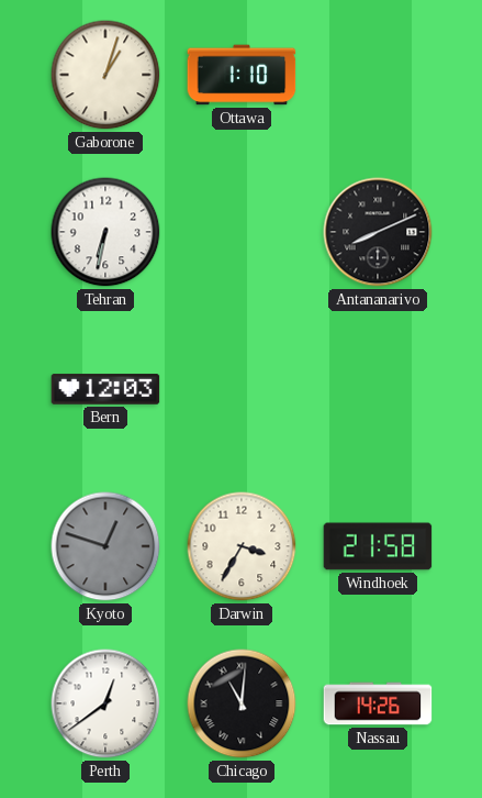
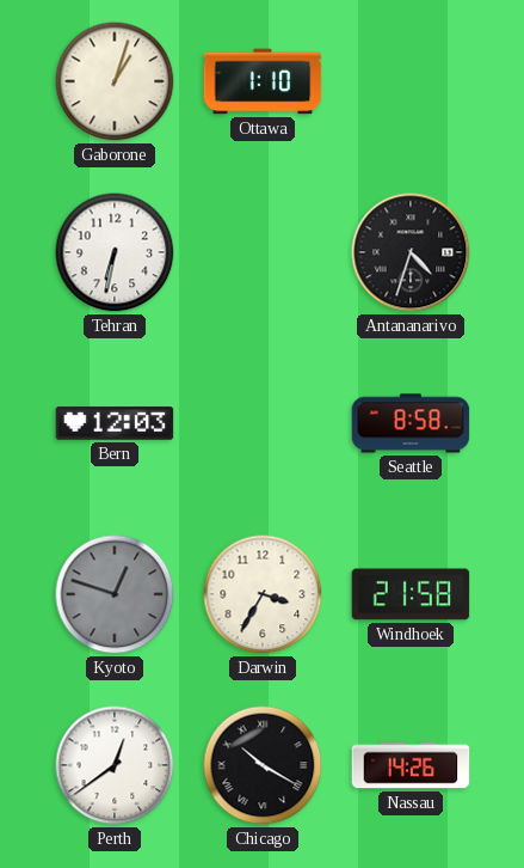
Antananarivo: 8:11 -> 4:33 (411, 252)
Seattle: none -> 8:58 (411, 423)
Chicago: 11:01 -> 10:20 (263, 765)
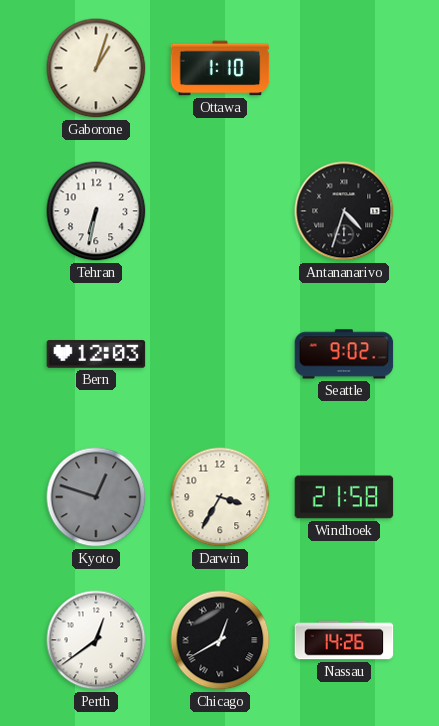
Seattle: 8:58 -> 9:02 (344, 354)
Chicago: 10:20 -> 12:40 (220, 640)
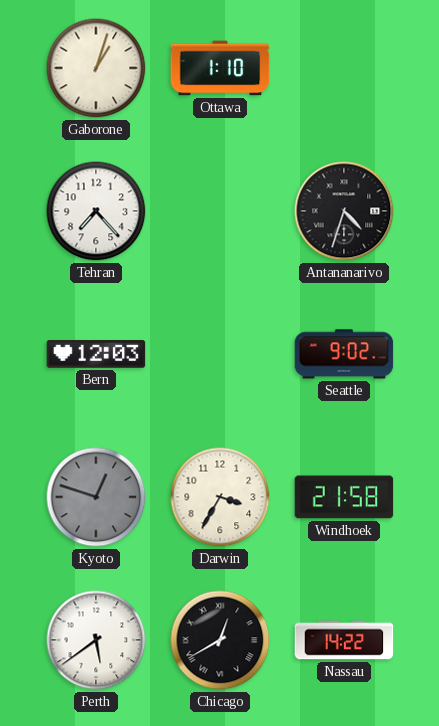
Tehran: 6:32 -> 7:23 (96, 211)
Perth: 12:39 -> 5:39 (96, 640)
Nassau: 14:26 -> 14:22 (344, 640)
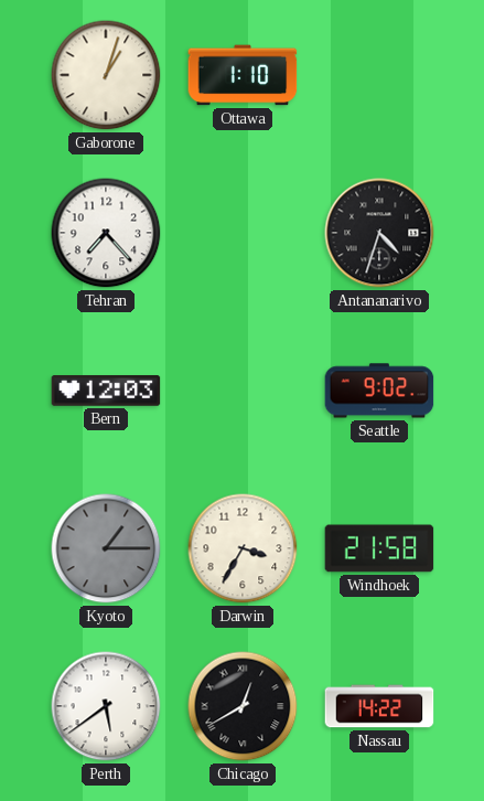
Kyoto: 12:48 -> 1:15 (106, 548)
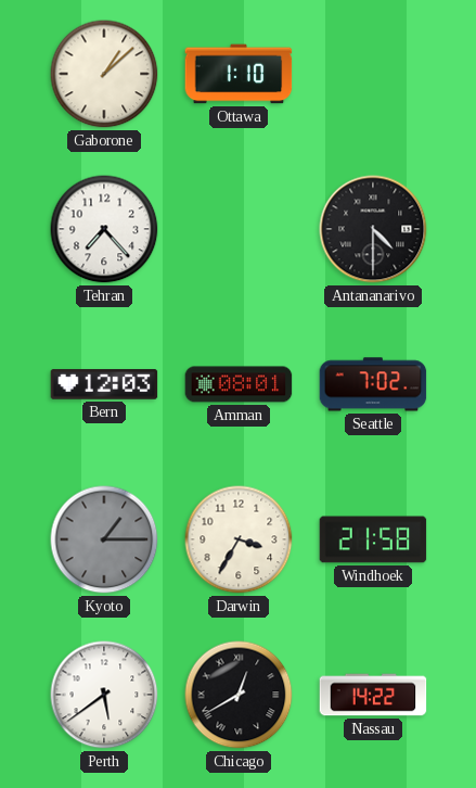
Gaborone: 1:03 -> 1:08 (104, 74)
Antananarivo: 4:33 -> 4:30 (373, 229)
Amman: none -> 08:01 (239, 384)
Seattle: 9:02 -> 7:02 (373, 384)
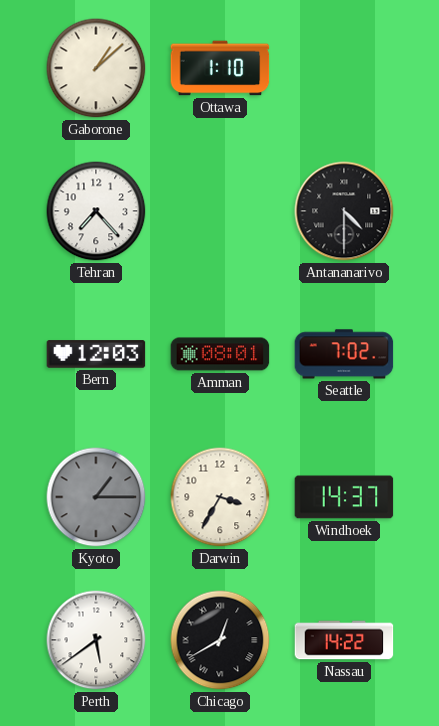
Windhoek: 21:58 -> 14:37 (344, 497)
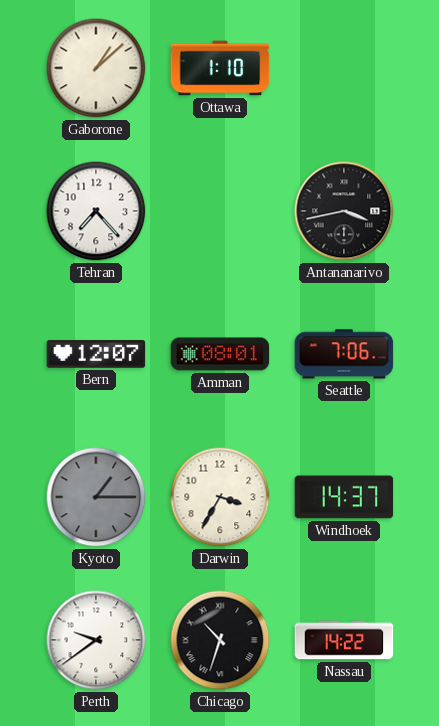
Antananarivo: 4:30 -> 3:43 (344, 211)
Bern: 12:03 -> 12:07 (96, 354)
Seattle: 7:02 -> 7:06 (344, 354)
Perth: 5:39 -> 9:39 (96, 640)
Chicago: 12:40 -> 10:33 (220, 640)
